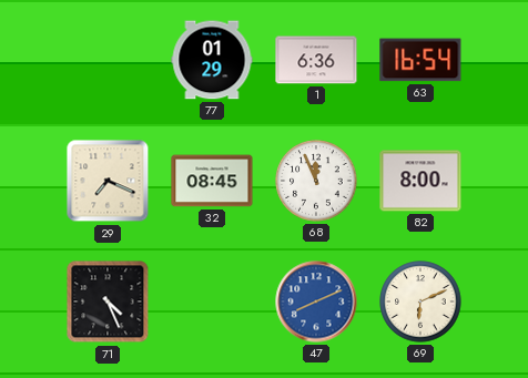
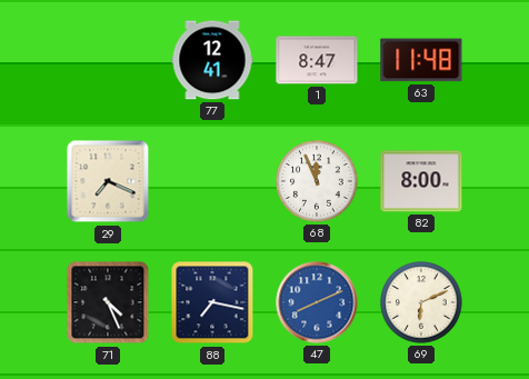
77: 01:29 -> 12:41 (212, 60)
1: 6:36 -> 8:47 (317, 60)
63: 16:54 -> 11:48 (421, 60)
32: 08:45 -> none (212, 181)
88: none -> 7:17 (212, 302)
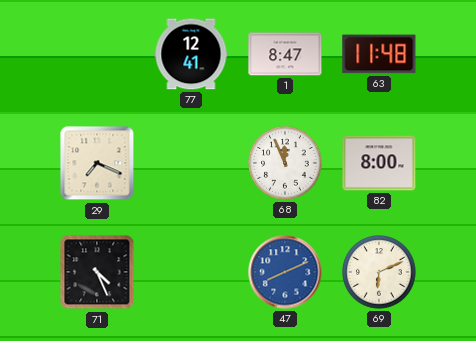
88: 7:17 -> none (212, 302)
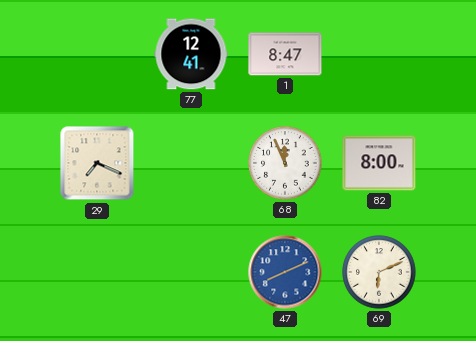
63: 11:48 -> none (379, 54)
71: 4:26 -> none (97, 272)
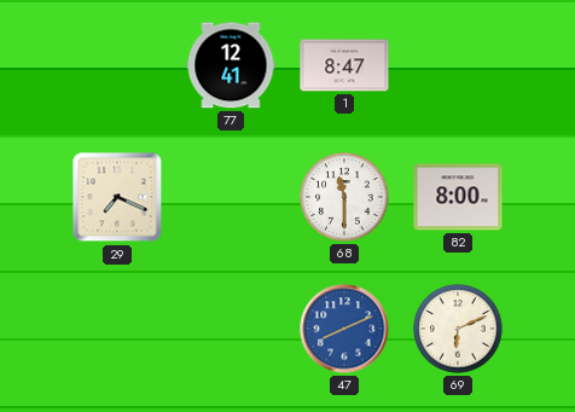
68: 11:56 -> 11:30 (344, 197)
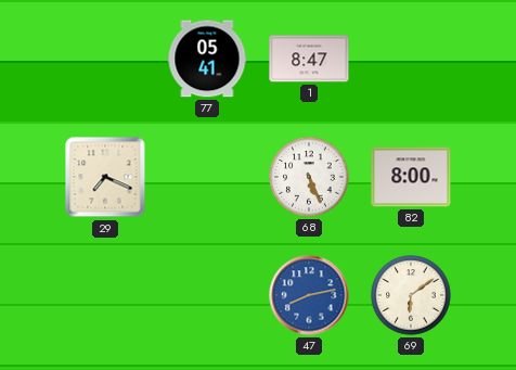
77: 12:41 -> 05:41 (207, 59)
68: 11:30 -> 5:26 (309, 177)
47: 8:11 -> 8:13 (309, 295)
69: 6:11 -> 6:09 (411, 295)
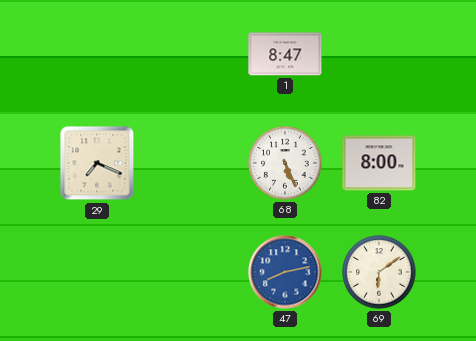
77: 05:41 -> none (207, 59)
